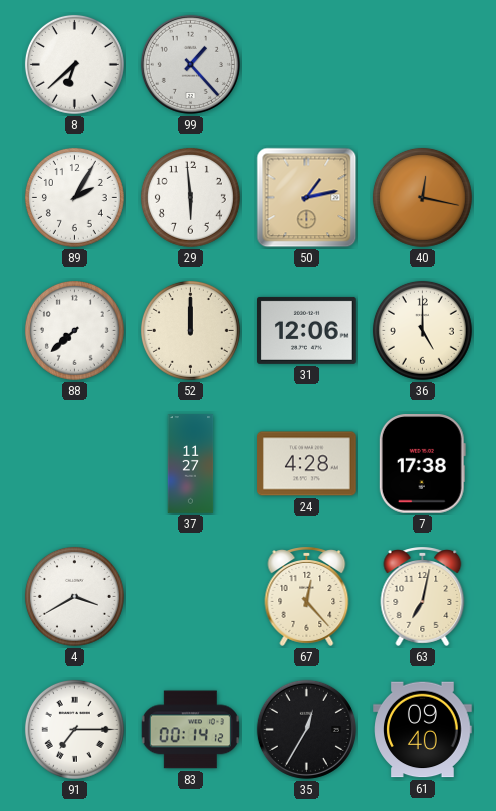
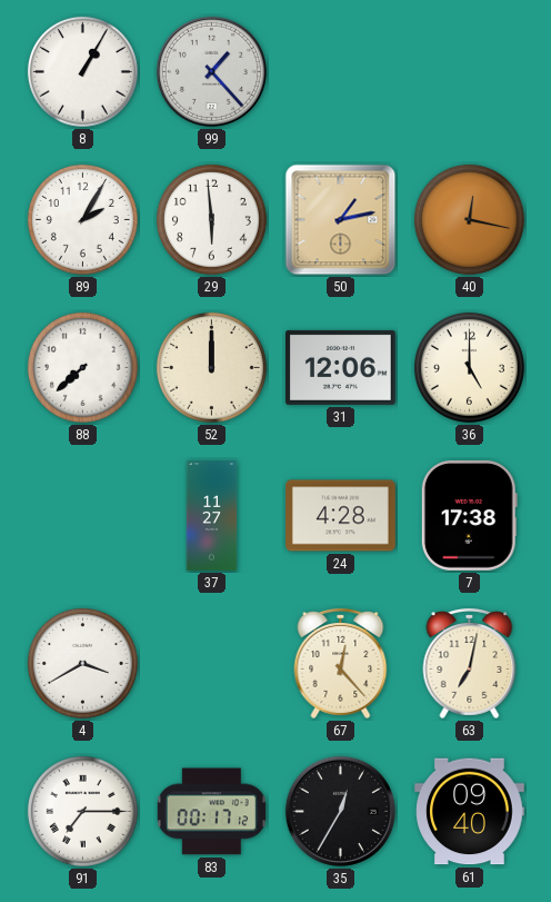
8: 6:38 -> 1:05 (82, 71)
83: 00:14 -> 00:17 (211, 812)
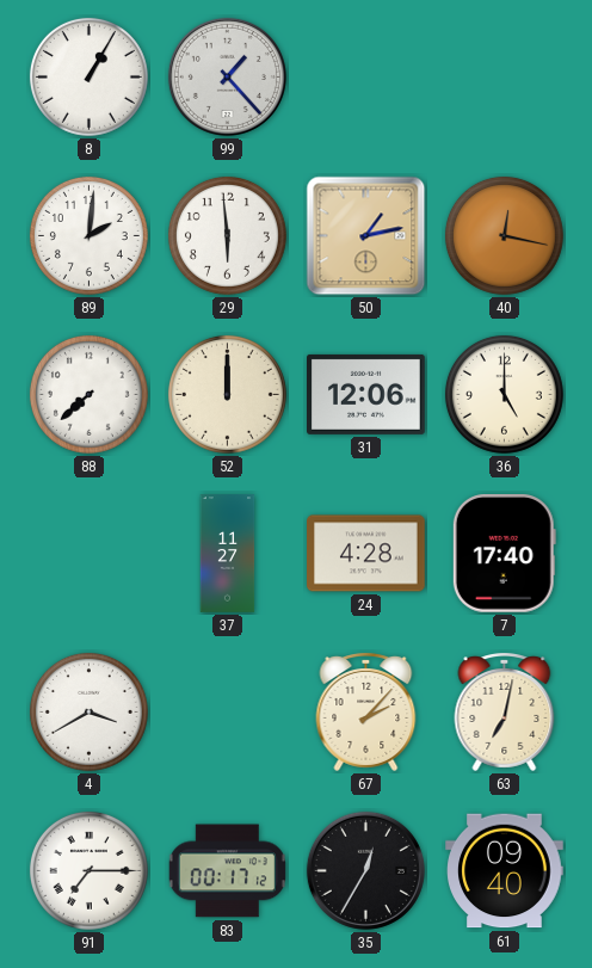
89: 2:05 -> 2:01 (88, 235)
7: 17:38 -> 17:40 (504, 554)
67: 12:23 -> 2:07 (366, 713)
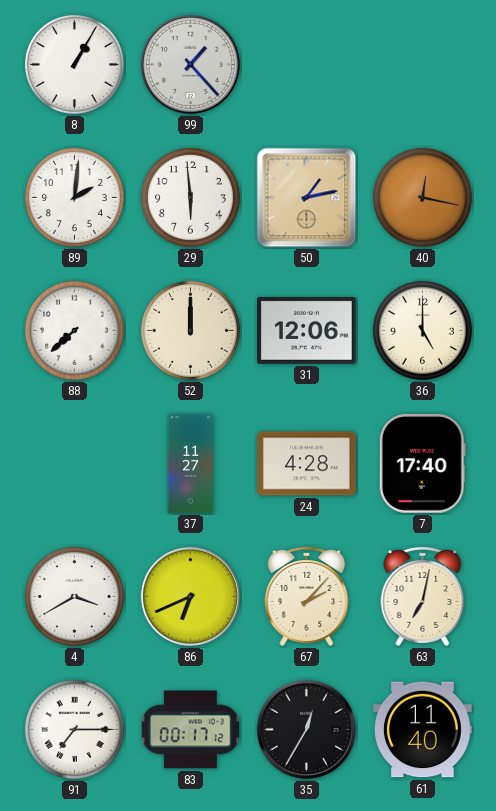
86: none -> 6:41 (190, 596)
61: 09:40 -> 11:40 (423, 730)
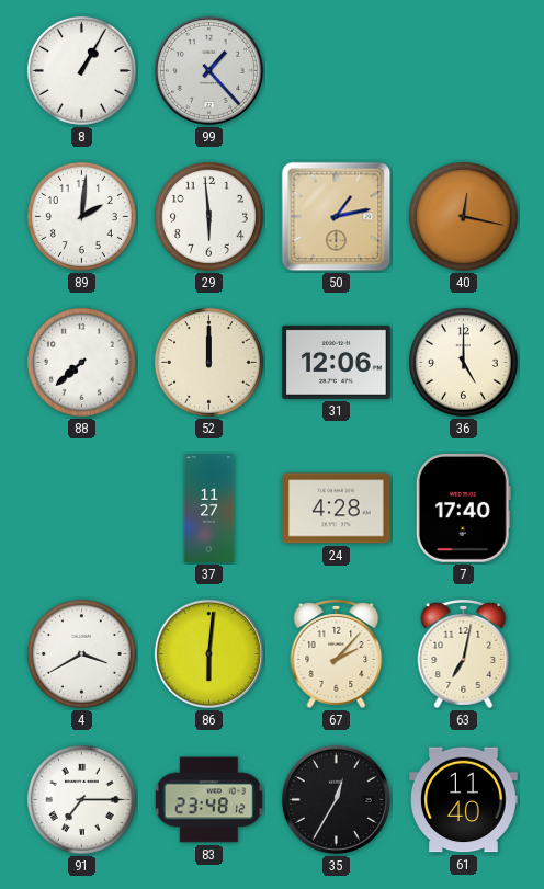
86: 6:41 -> 6:01 (208, 653)
83: 00:17 -> 23:48 (208, 800)
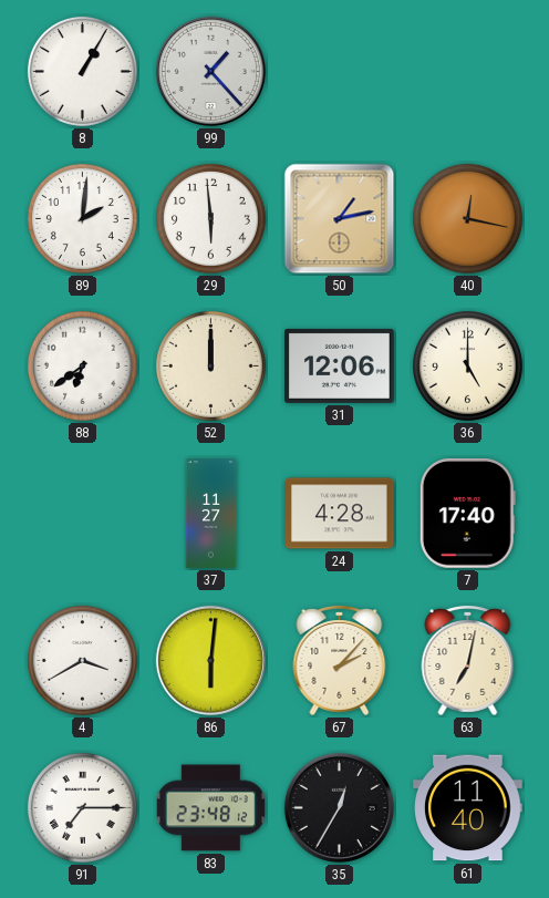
88: 7:38 -> 6:39 (82, 365)
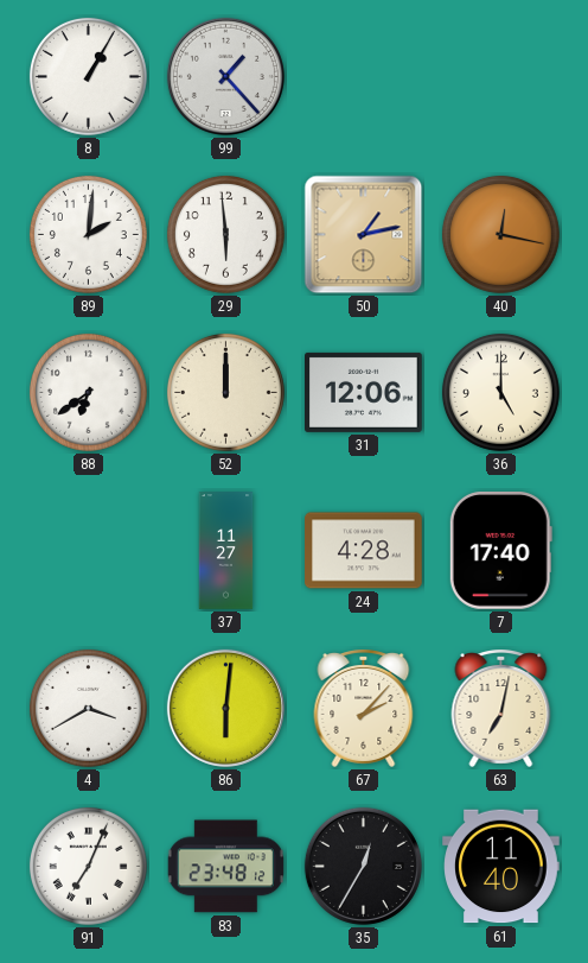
91: 7:15 -> 7:04 (88, 866)
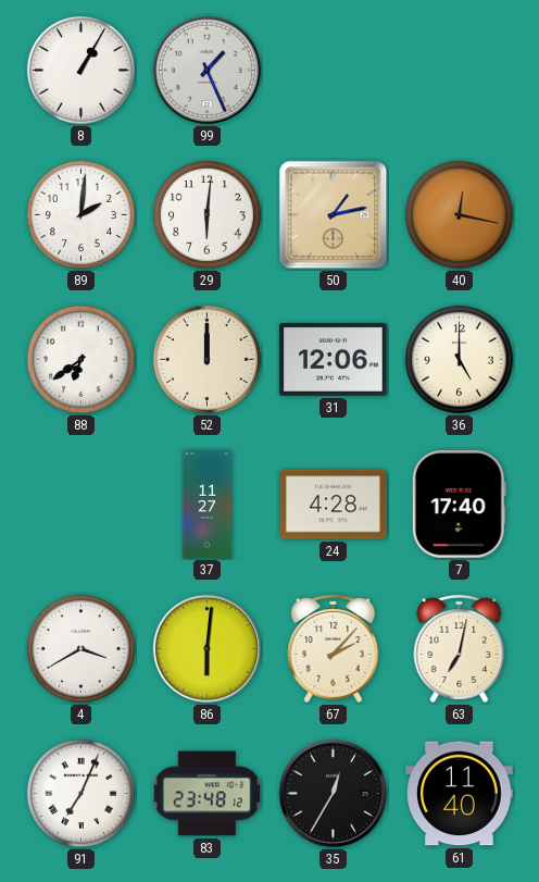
99: 1:23 -> 1:26 (206, 70)
29: 5:59 -> 6:01 (206, 214)
